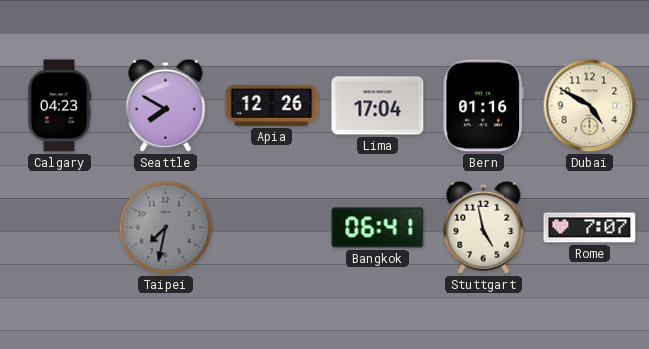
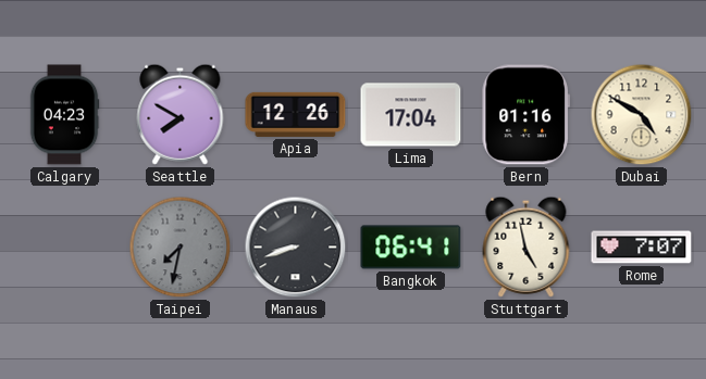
Manaus: none -> 8:42 (296, 248)
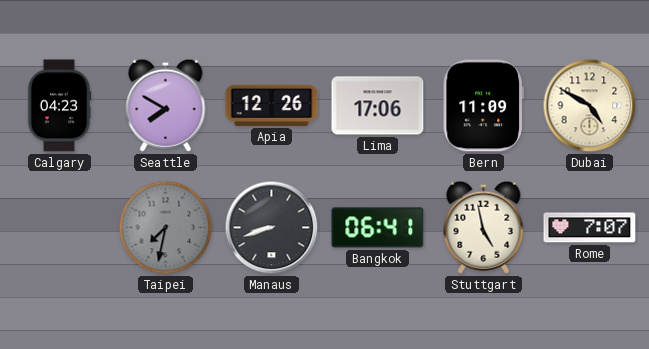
Lima: 17:04 -> 17:06 (378, 106)
Bern: 01:16 -> 11:09 (483, 106)
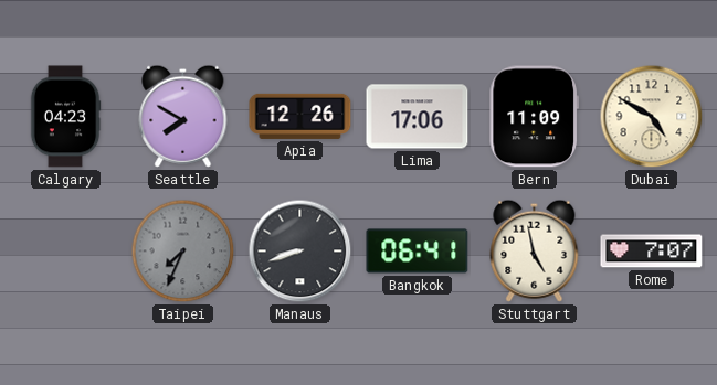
Taipei: 7:32 -> 7:34 (183, 252)
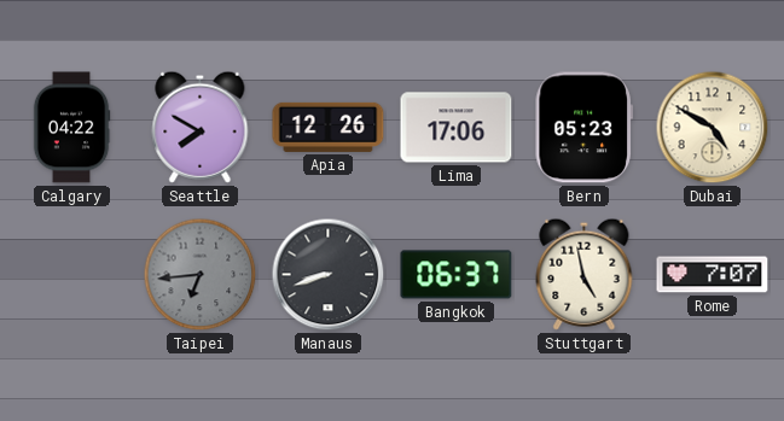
Calgary: 04:23 -> 04:22 (71, 128)
Bern: 11:09 -> 05:23 (583, 128)
Taipei: 7:34 -> 6:44 (201, 275)
Bangkok: 06:41 -> 06:37 (457, 275)
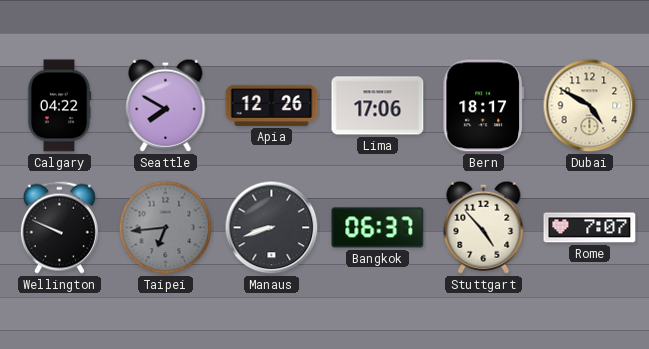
Bern: 05:23 -> 18:17 (483, 106)
Wellington: none -> 9:49 (59, 227)
Stuttgart: 4:58 -> 4:53 (484, 227)
